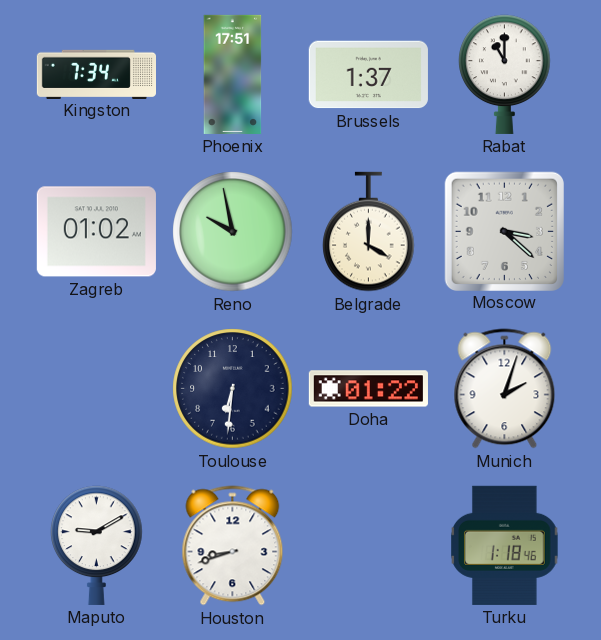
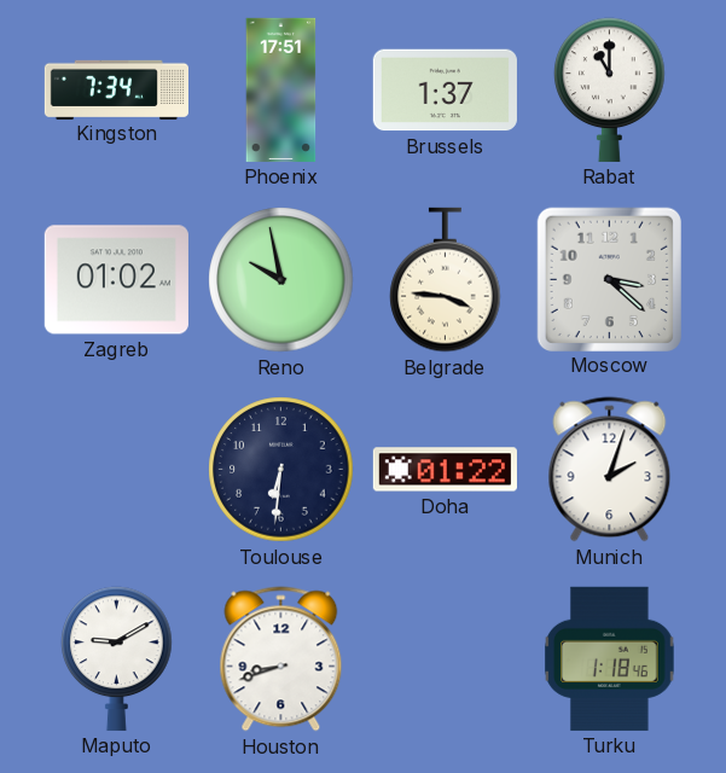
Belgrade: 4:00 -> 3:46 (446, 280)
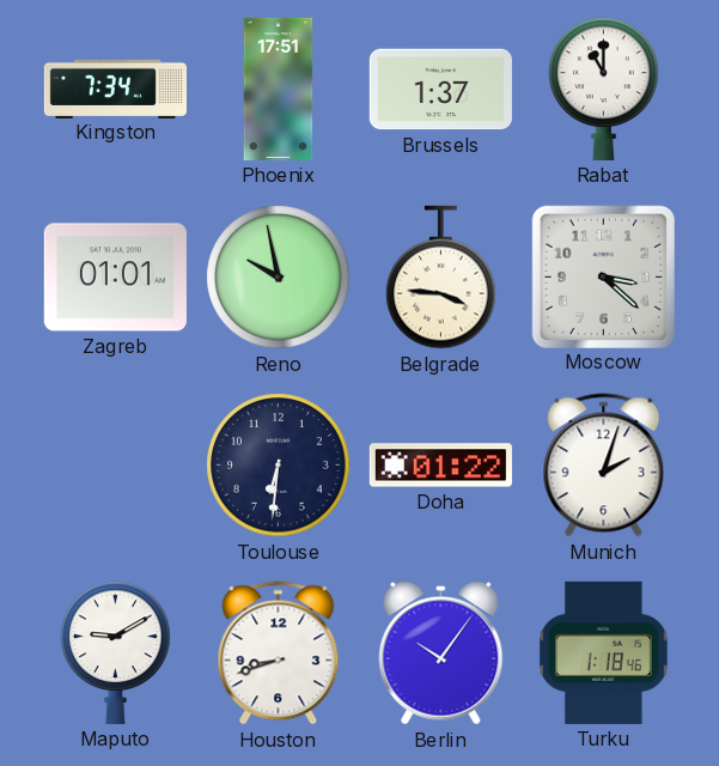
Zagreb: 01:02 -> 01:01 (115, 278)
Berlin: none -> 10:06 (441, 653)
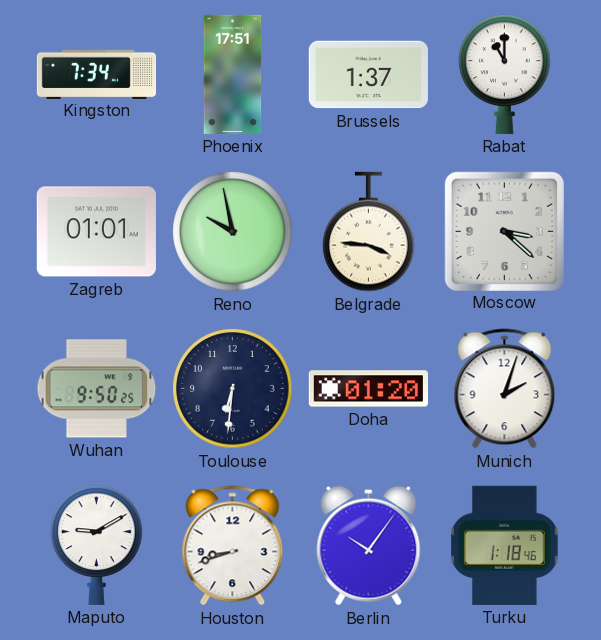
Wuhan: none -> 9:50 (97, 389)
Doha: 01:22 -> 01:20 (368, 389)
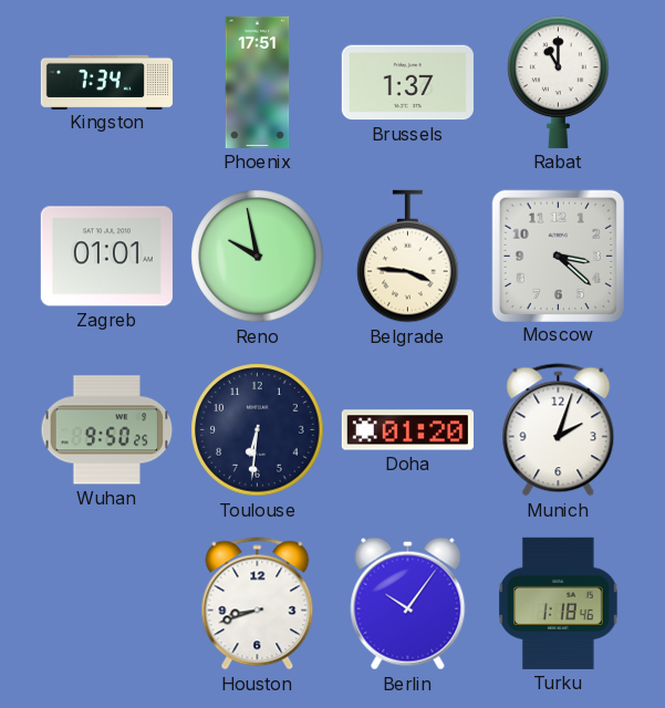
Maputo: 9:10 -> none (97, 545)
